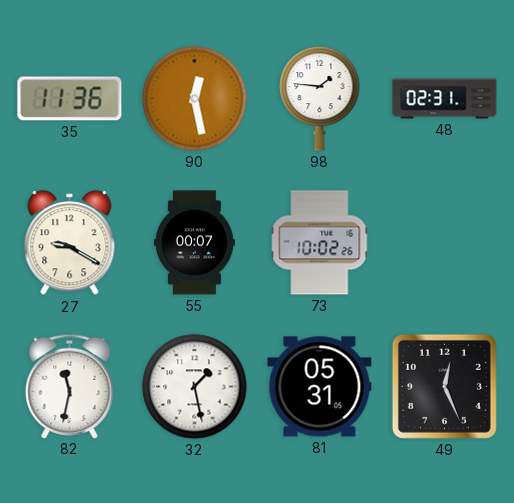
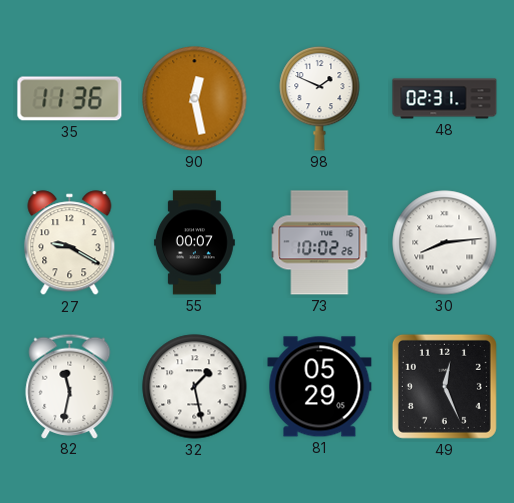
98: 1:46 -> 1:49 (320, 98)
30: none -> 8:14 (445, 243)
81: 05:31 -> 05:29 (320, 387)
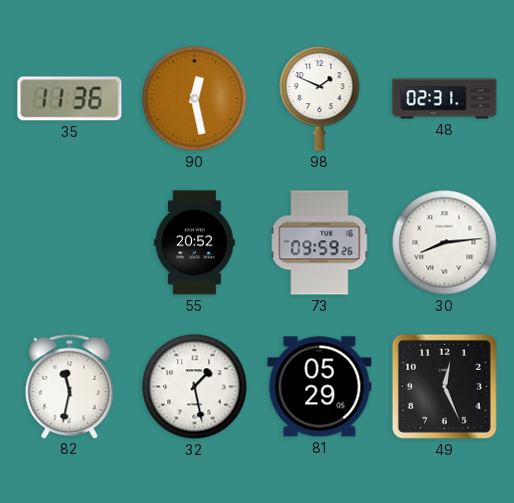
27: 9:20 -> none (70, 243)
55: 00:07 -> 20:52 (194, 243)
73: 10:02 -> 09:59 (320, 243)
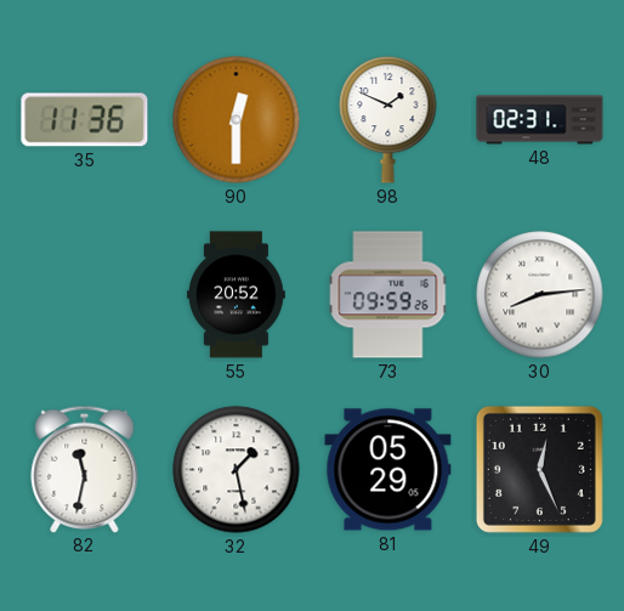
90: 12:28 -> 12:30 (237, 120)
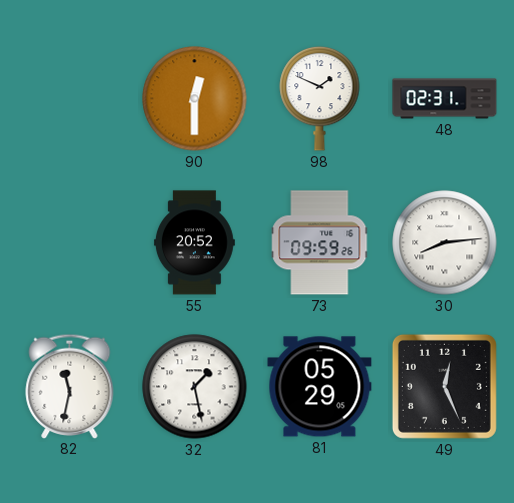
35: 11:36 -> none (85, 120)
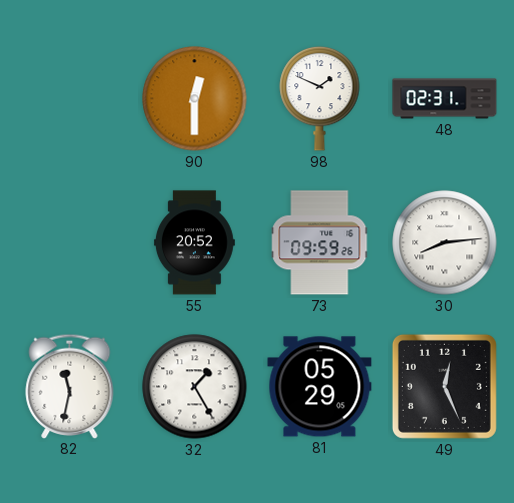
32: 1:28 -> 1:25 (195, 387)
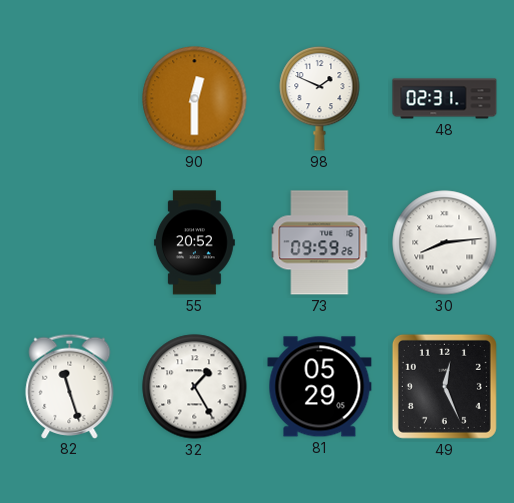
82: 11:32 -> 11:27 (70, 386)
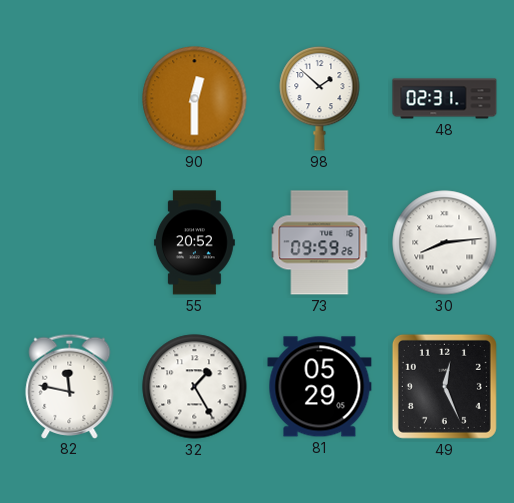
98: 1:49 -> 1:52 (320, 98)
82: 11:27 -> 11:47 (70, 386)
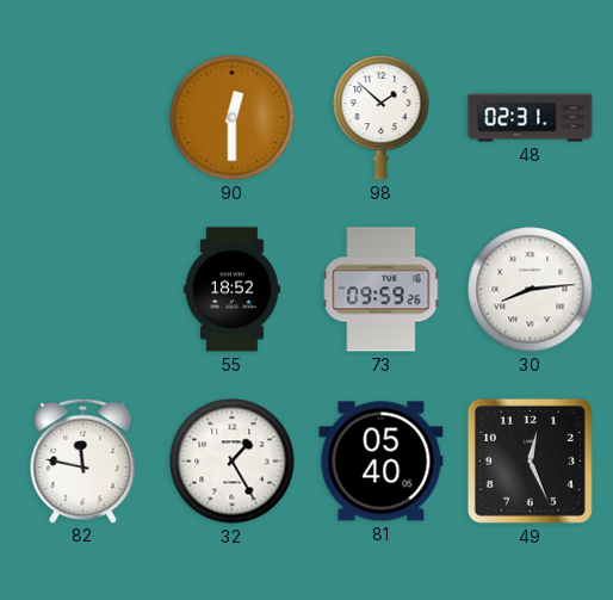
55: 20:52 -> 18:52 (231, 290)
81: 05:29 -> 05:40 (382, 462)
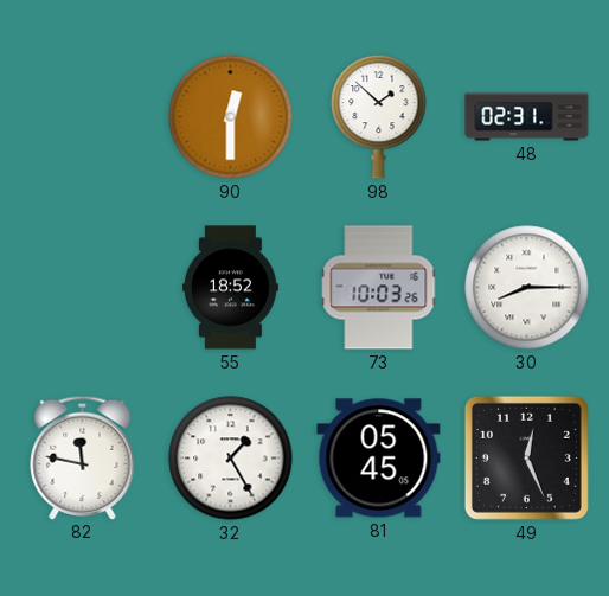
73: 09:59 -> 10:03 (379, 288)
30: 8:14 -> 8:15 (527, 288)
81: 05:40 -> 05:45 (379, 459)
